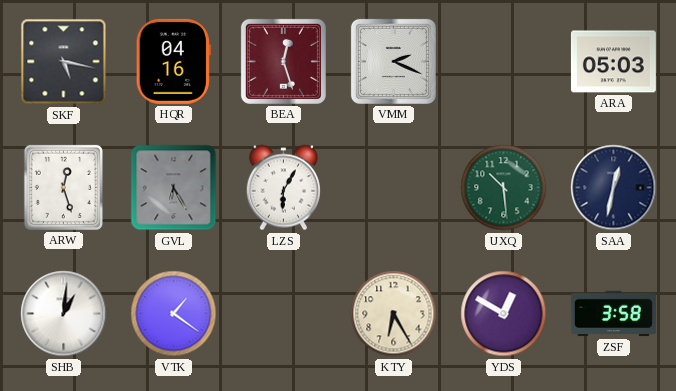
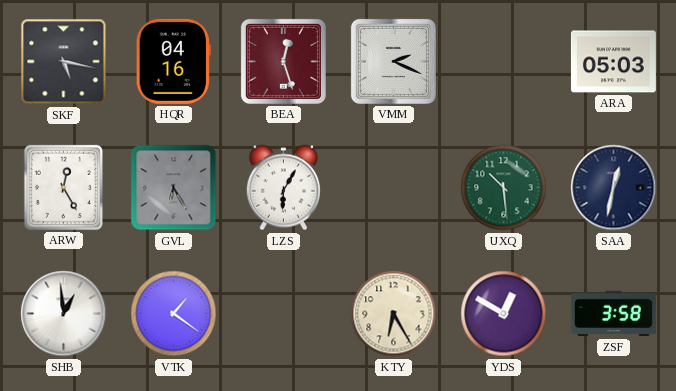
ARW: 12:27 -> 12:25 (63, 187)
SHB: 1:01 -> 12:59 (64, 314)
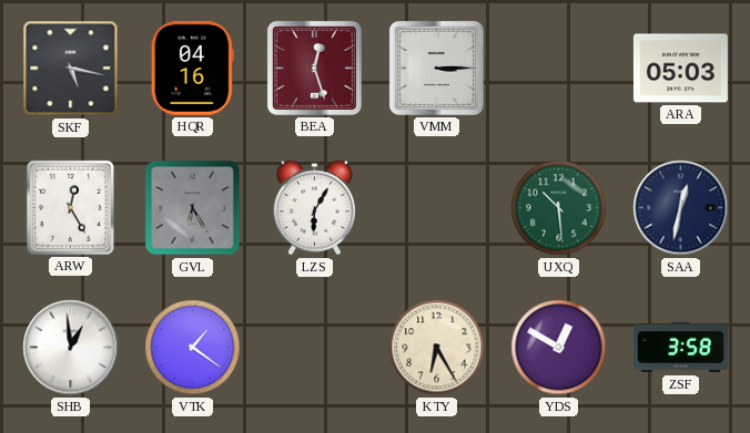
VMM: 2:19 -> 3:15 (436, 68)
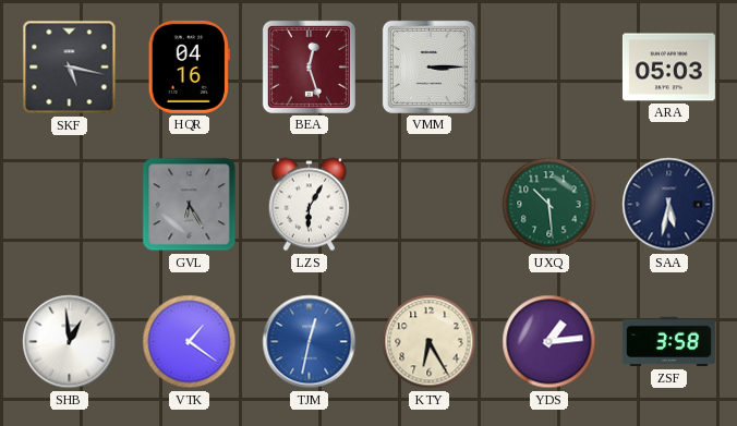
ARW: 12:25 -> none (70, 207)
SAA: 12:32 -> 5:32 (669, 205)
TJM: none -> 12:32 (310, 342)
YDS: 12:50 -> 1:14 (549, 342)
